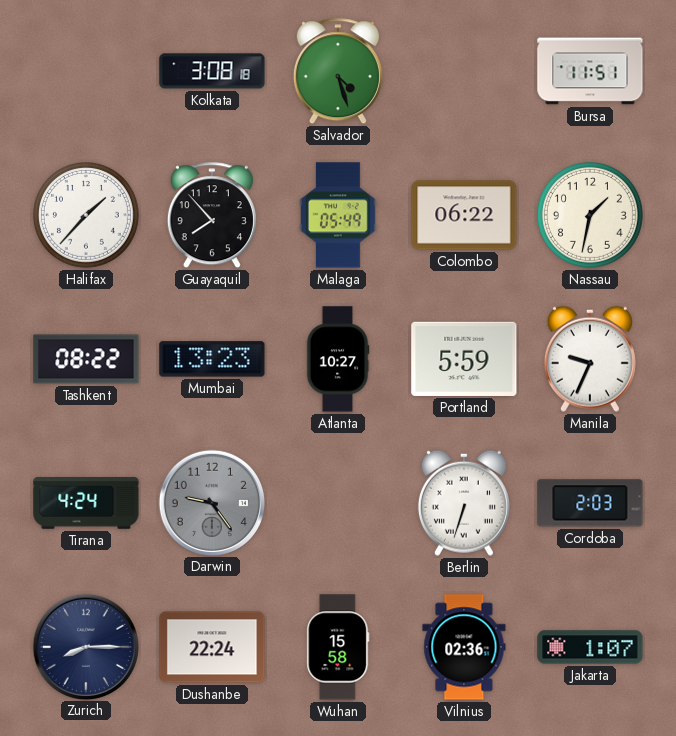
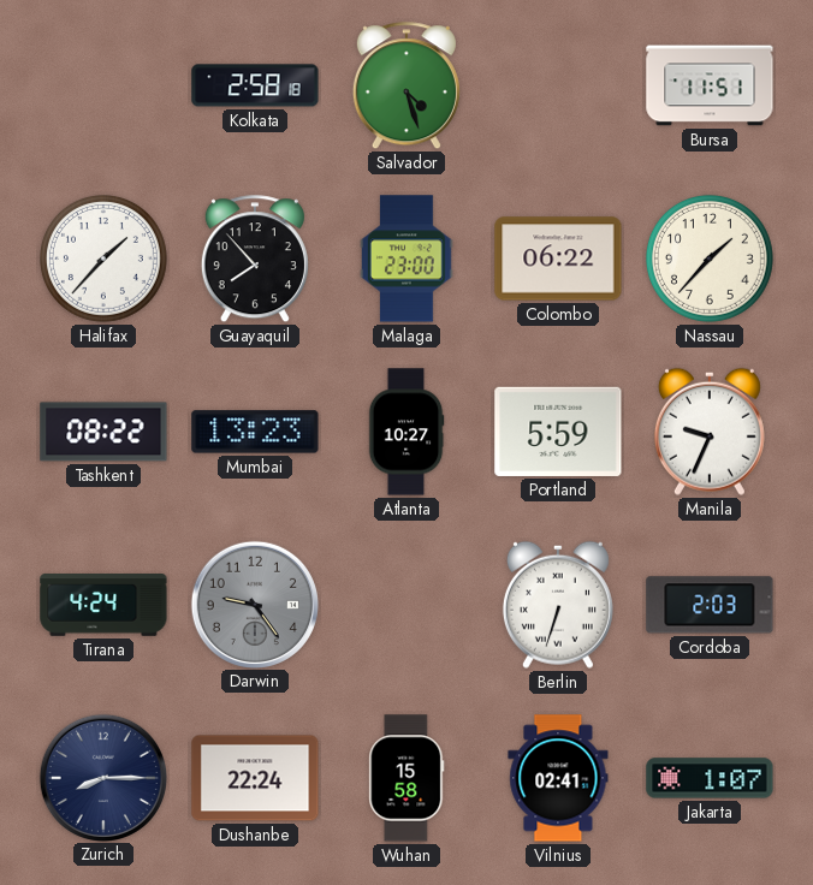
Kolkata: 3:08 -> 2:58 (255, 85)
Malaga: 05:49 -> 23:00 (408, 259)
Nassau: 1:32 -> 1:37 (710, 259)
Vilnius: 02:36 -> 02:41 (558, 778)
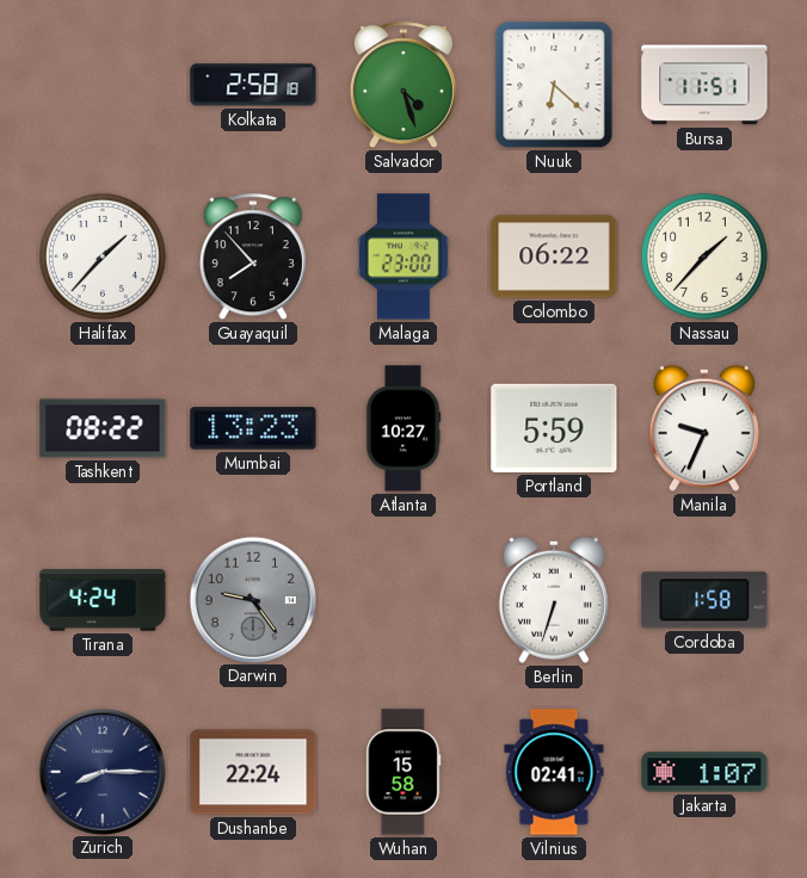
Nuuk: none -> 6:22 (554, 85)
Cordoba: 2:03 -> 1:58 (704, 600)
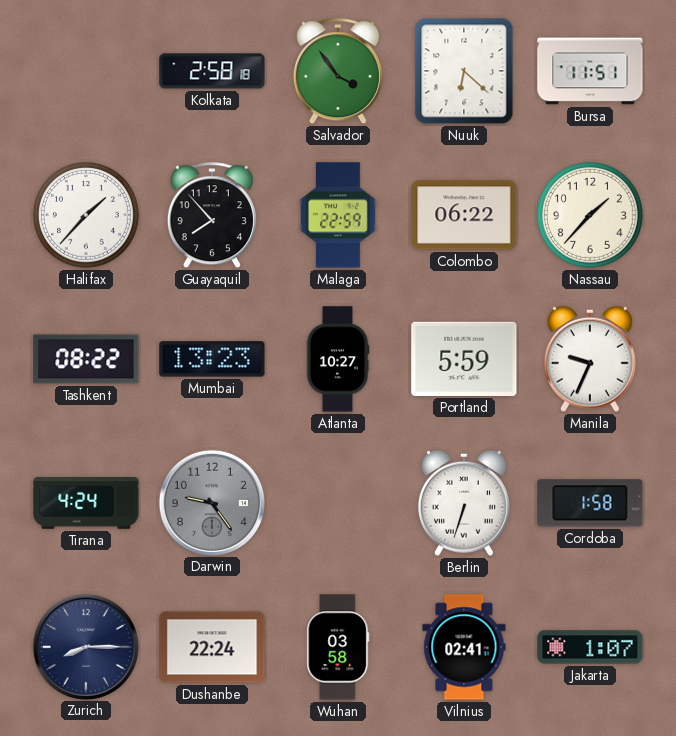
Salvador: 4:27 -> 3:54 (338, 72)
Malaga: 23:00 -> 22:59 (339, 215)
Wuhan: 15:58 -> 03:58 (338, 647)
